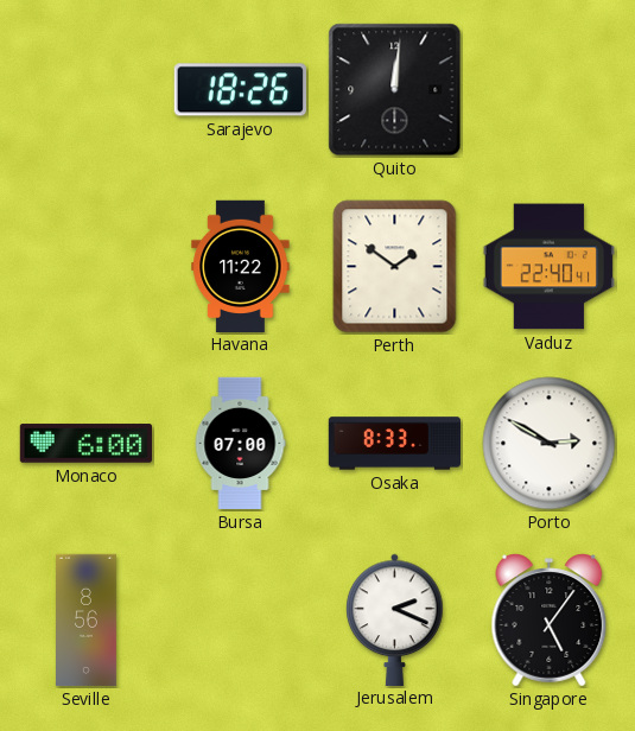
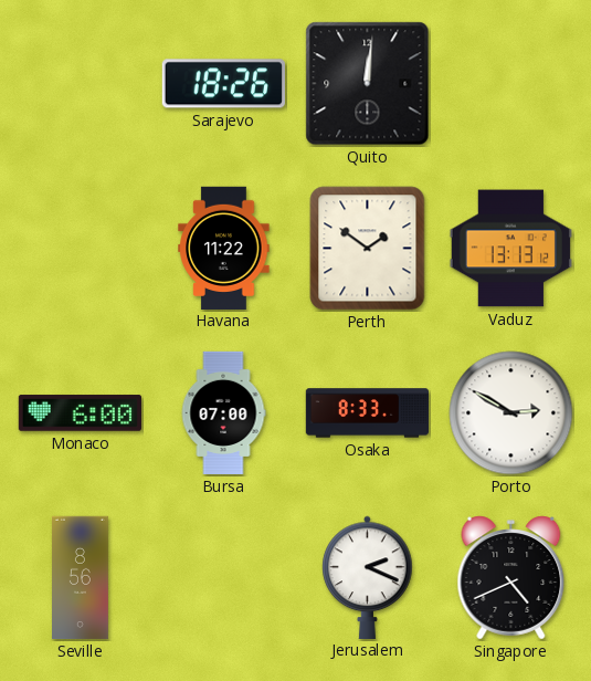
Vaduz: 22:40 -> 13:13 (510, 249)
Singapore: 5:06 -> 4:41 (511, 578)
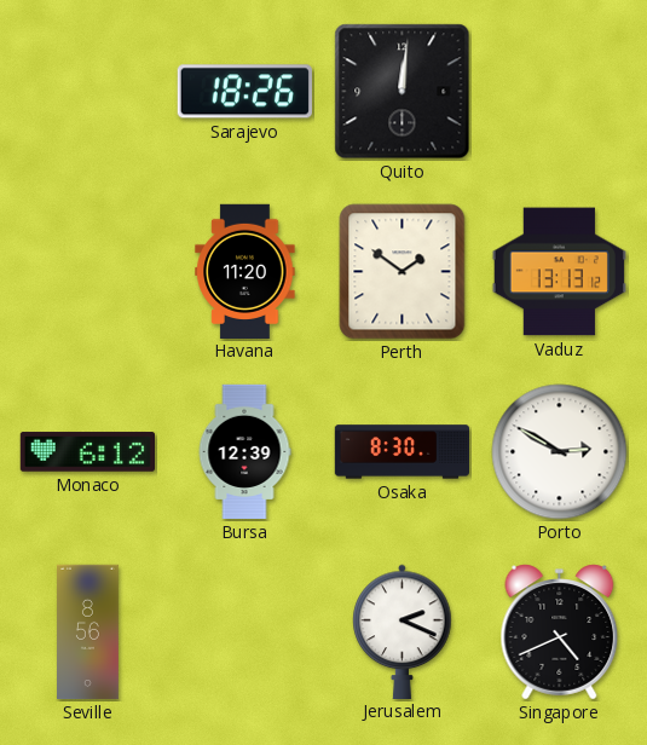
Havana: 11:22 -> 11:20 (245, 271)
Monaco: 6:00 -> 6:12 (87, 452)
Bursa: 07:00 -> 12:39 (244, 452)
Osaka: 8:33 -> 8:30 (403, 452)
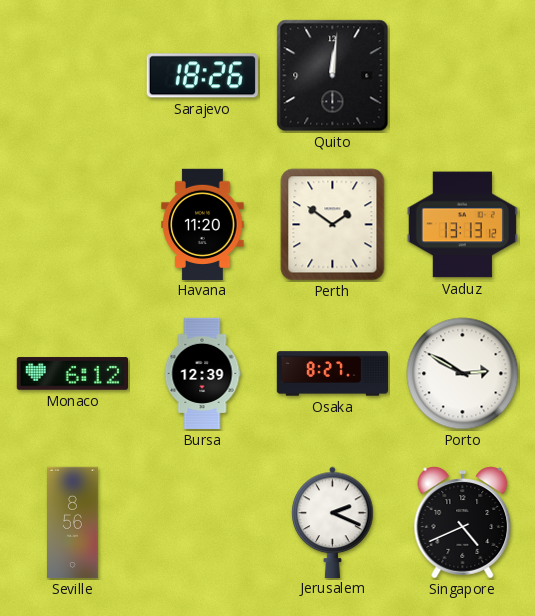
Osaka: 8:30 -> 8:27 (333, 374)
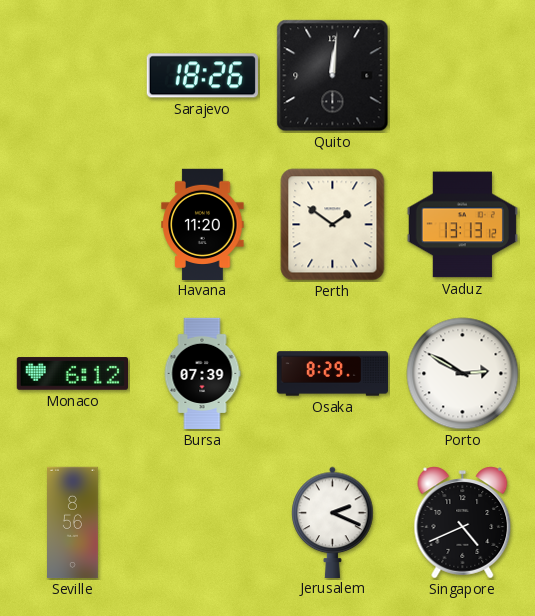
Bursa: 12:39 -> 07:39 (202, 374)
Osaka: 8:27 -> 8:29 (333, 374)
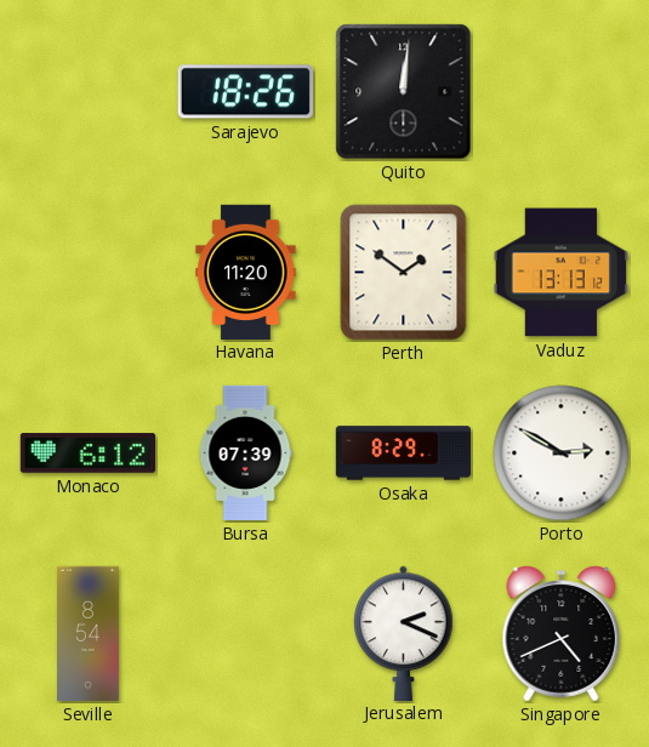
Seville: 8:56 -> 8:54 (89, 634)
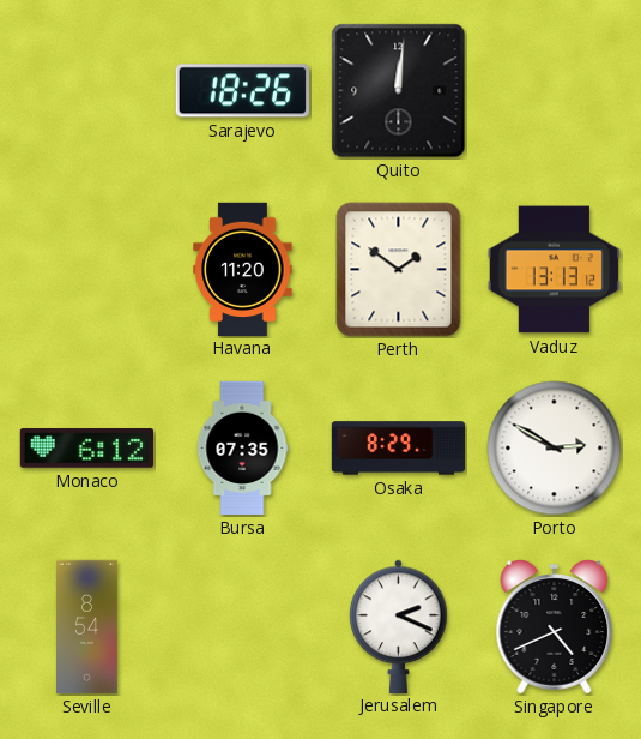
Bursa: 07:39 -> 07:35 (242, 449)
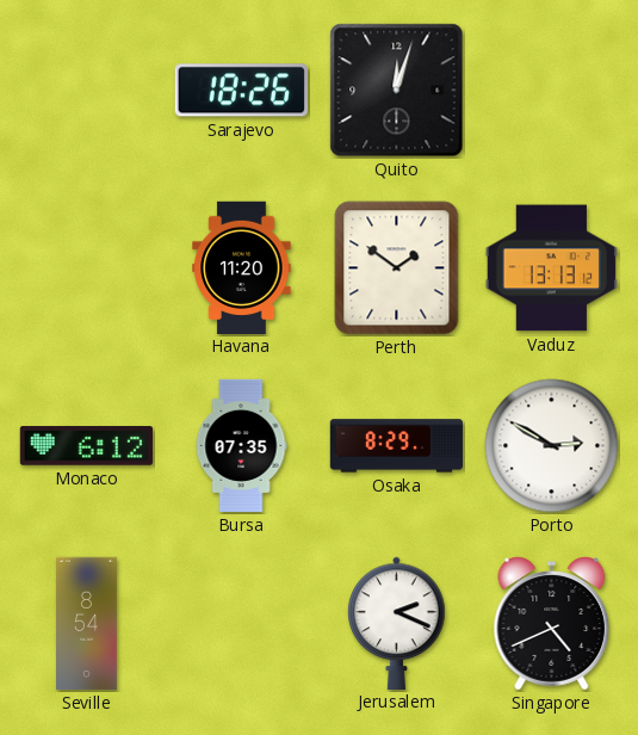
Quito: 12:01 -> 12:03 (397, 91)
